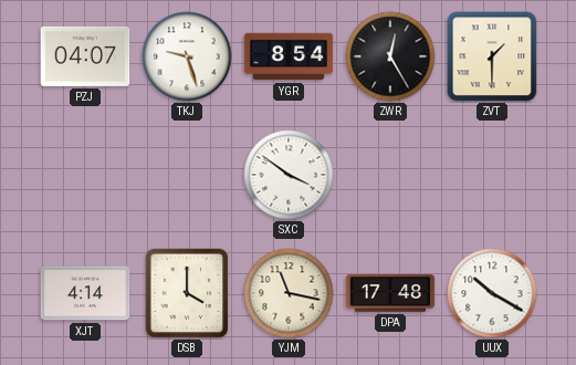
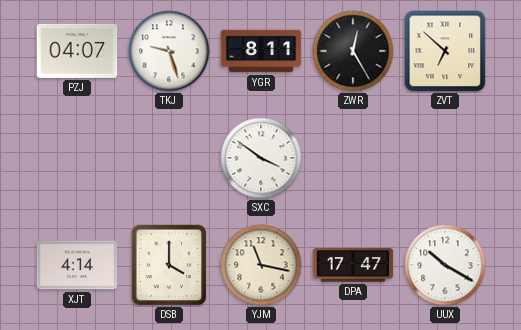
YGR: 8:54 -> 8:11 (261, 51)
ZVT: 1:30 -> 6:52 (445, 51)
DPA: 17:48 -> 17:47 (353, 265)
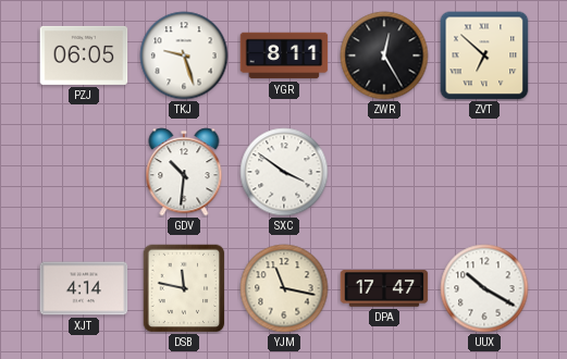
PZJ: 04:07 -> 06:05 (84, 55)
GDV: none -> 10:31 (184, 172)
DSB: 4:00 -> 11:47 (184, 288)
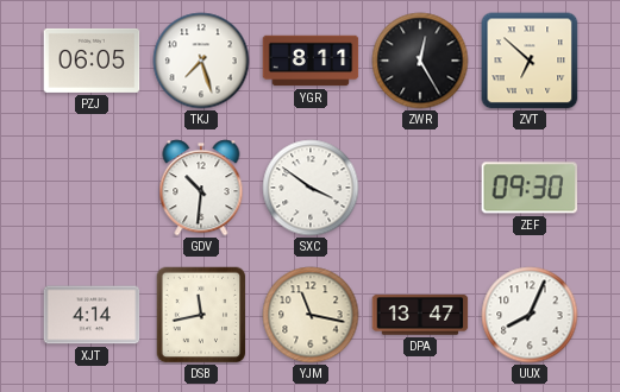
TKJ: 9:27 -> 7:27 (201, 61)
ZEF: none -> 09:30 (530, 188)
DSB: 11:47 -> 11:43 (201, 315)
DPA: 17:47 -> 13:47 (420, 315)
UUX: 10:20 -> 8:04 (530, 315)
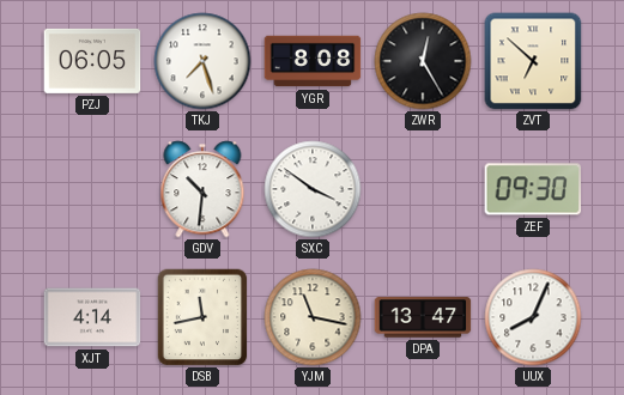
YGR: 8:11 -> 8:08 (313, 61)
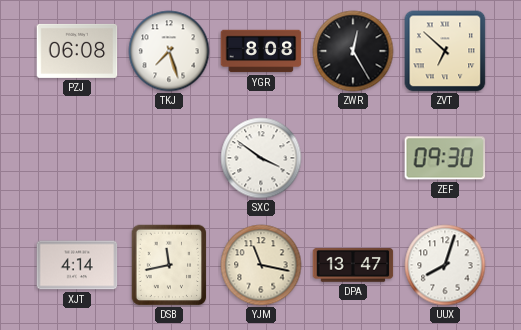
PZJ: 06:05 -> 06:08 (77, 51)
GDV: 10:31 -> none (202, 189)
UUX: 8:04 -> 8:03 (445, 265)
